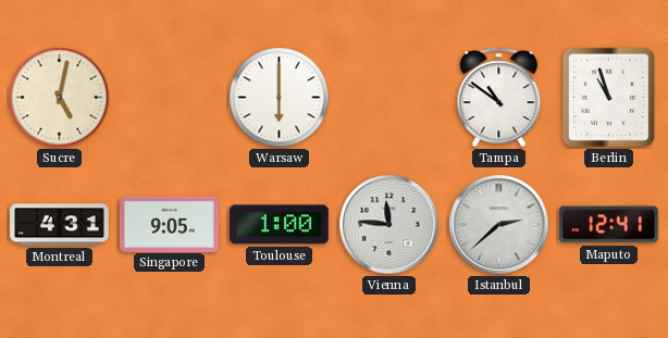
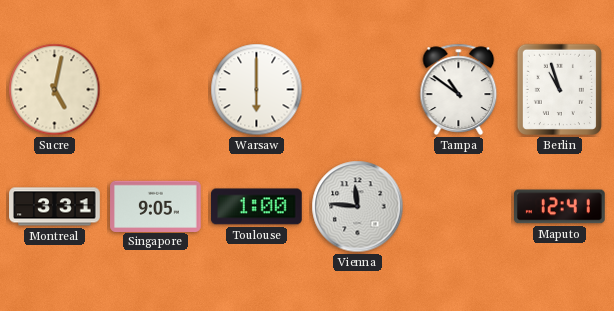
Montreal: 4:31 -> 3:31 (55, 207)
Istanbul: 2:38 -> none (499, 225)
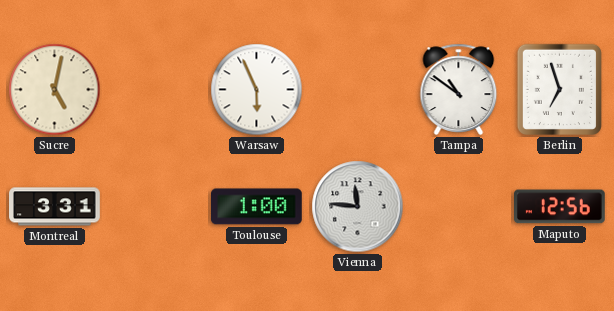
Warsaw: 6:00 -> 5:56 (257, 90)
Berlin: 10:57 -> 6:57 (559, 89)
Singapore: 9:05 -> none (156, 206)
Maputo: 12:41 -> 12:56 (560, 207)
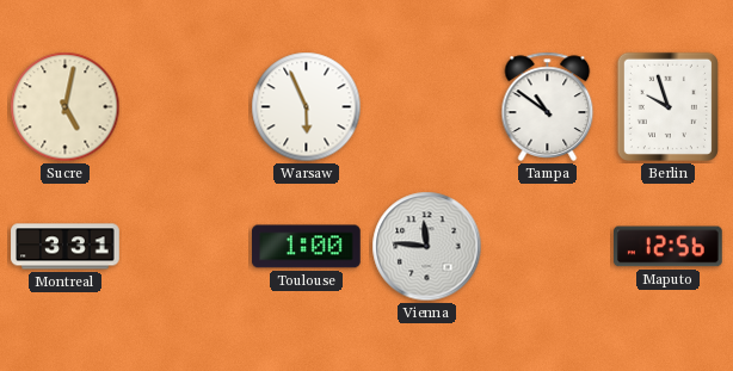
Berlin: 6:57 -> 9:57 (667, 106)
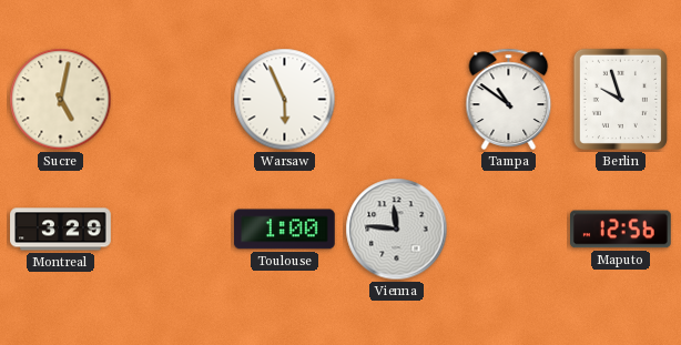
Montreal: 3:31 -> 3:29 (61, 230)
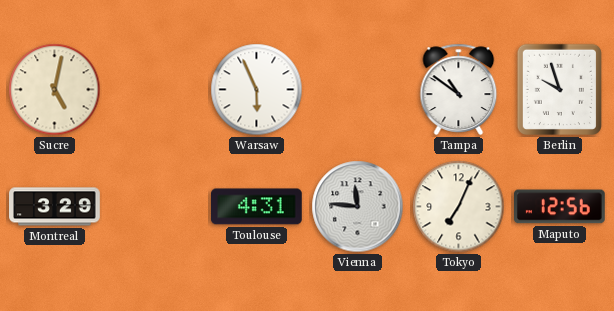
Toulouse: 1:00 -> 4:31 (257, 207)
Tokyo: none -> 7:04 (459, 207)
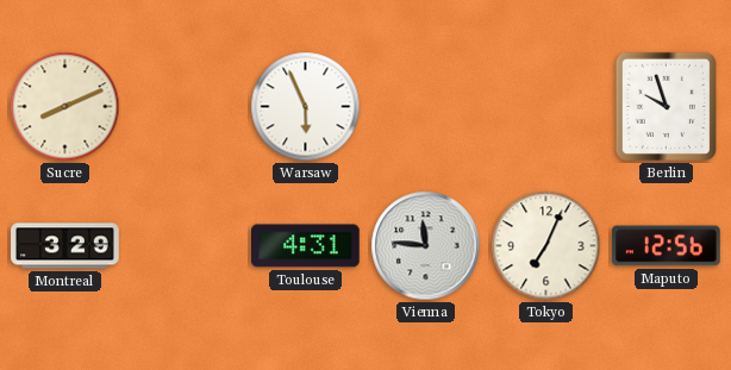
Sucre: 5:02 -> 8:11 (65, 107)
Tampa: 10:51 -> none (459, 89)
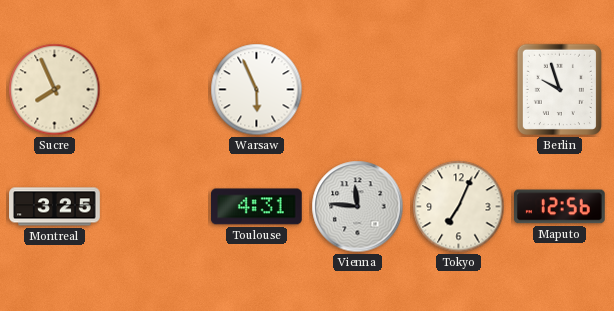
Sucre: 8:11 -> 7:56 (55, 90)
Montreal: 3:29 -> 3:25 (55, 207)
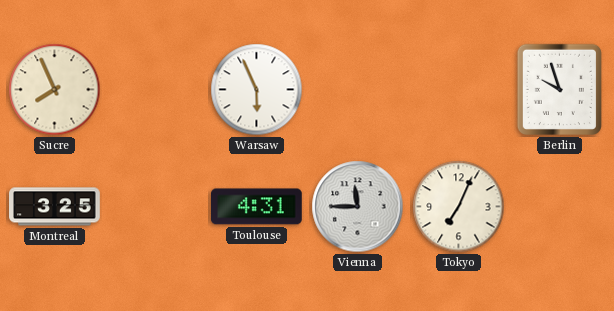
Vienna: 11:46 -> 11:45 (358, 207)
Maputo: 12:56 -> none (560, 207)
